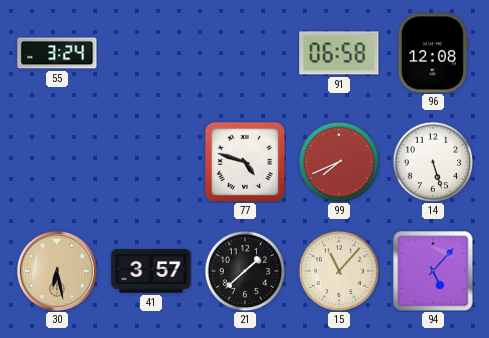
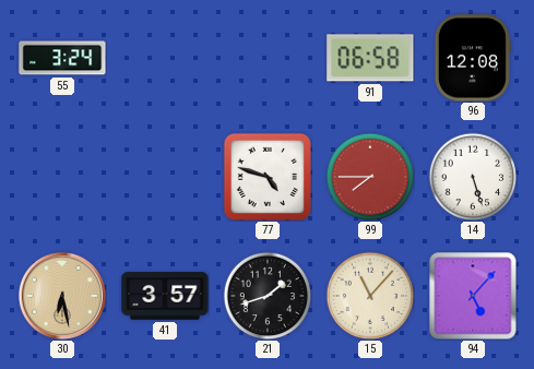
99: 7:41 -> 7:45 (370, 177)
21: 1:38 -> 1:42 (268, 296)
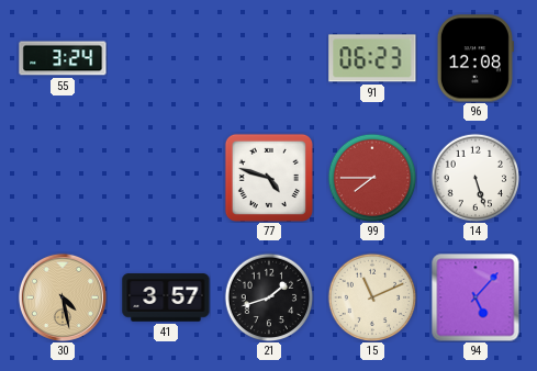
91: 06:58 -> 06:23 (372, 58)
30: 6:28 -> 4:28 (63, 297)
15: 11:07 -> 11:11 (372, 297)
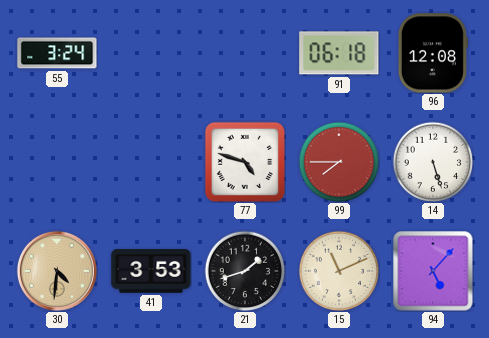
91: 06:23 -> 06:18 (339, 53)
30: 4:28 -> 4:31 (57, 271)
41: 3:57 -> 3:53 (151, 271)
